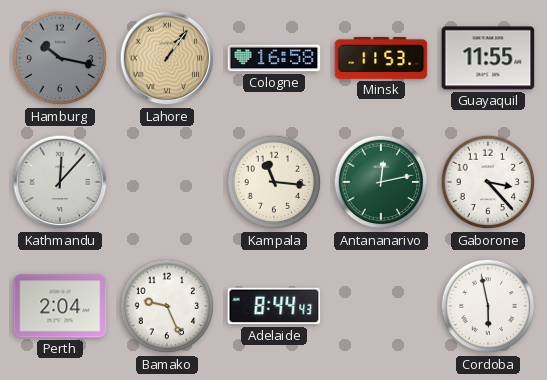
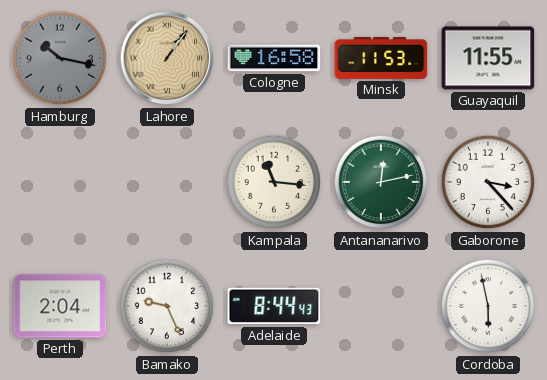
Kathmandu: 12:07 -> none (60, 182)
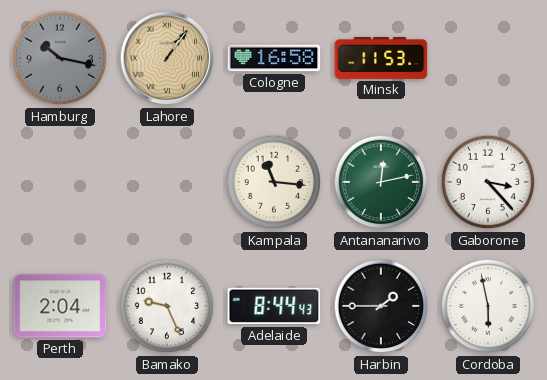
Guayaquil: 11:55 -> none (488, 58)
Harbin: none -> 1:45 (381, 306)
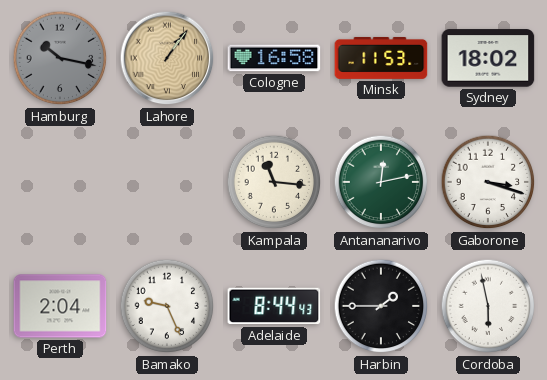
Sydney: none -> 18:02 (488, 58)
Gaborone: 3:23 -> 3:18 (488, 182)
